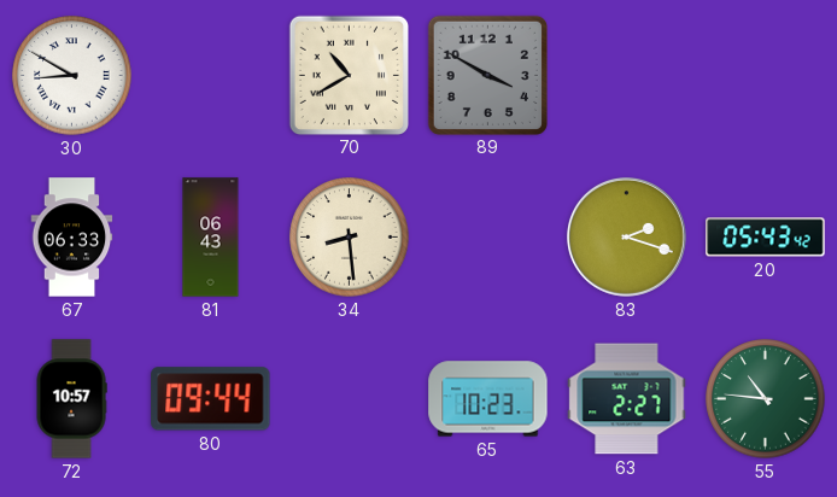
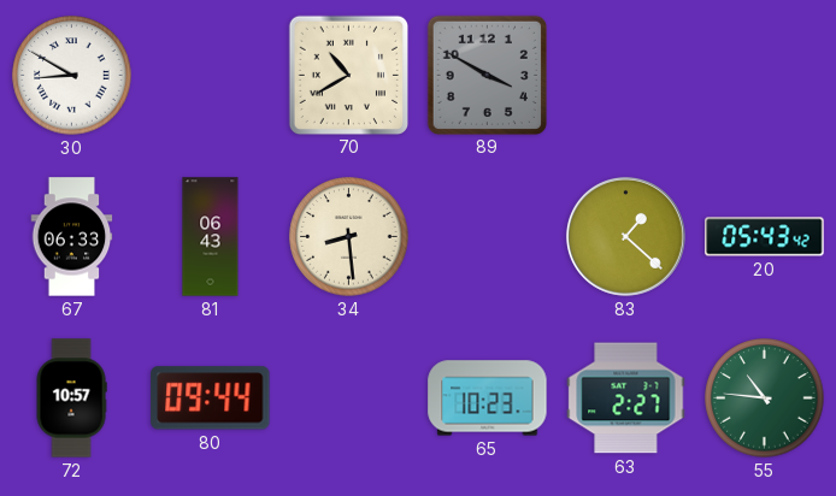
83: 2:18 -> 1:22 (625, 236)
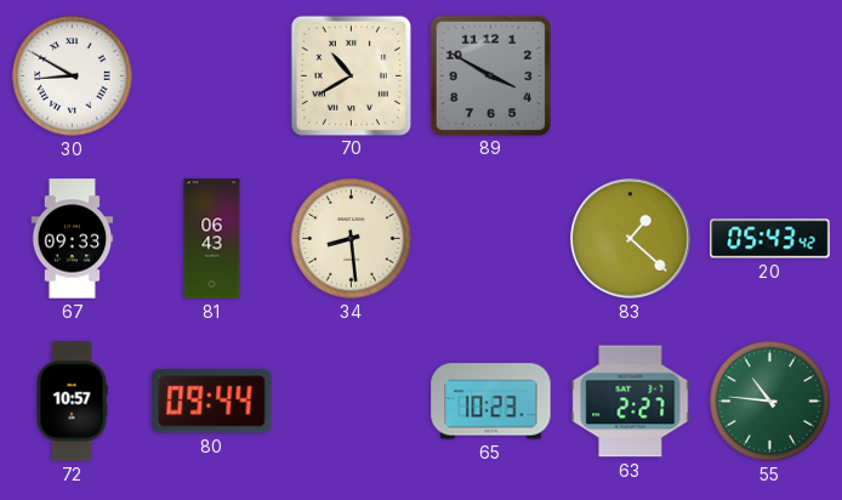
67: 06:33 -> 09:33 (73, 239)
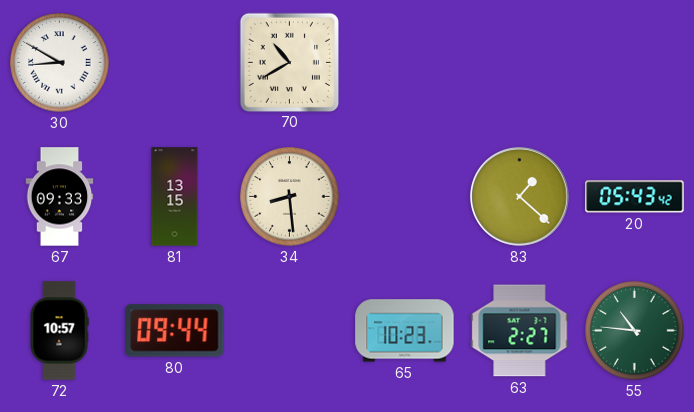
89: 3:50 -> none (490, 75)
81: 06:43 -> 13:15 (175, 197)
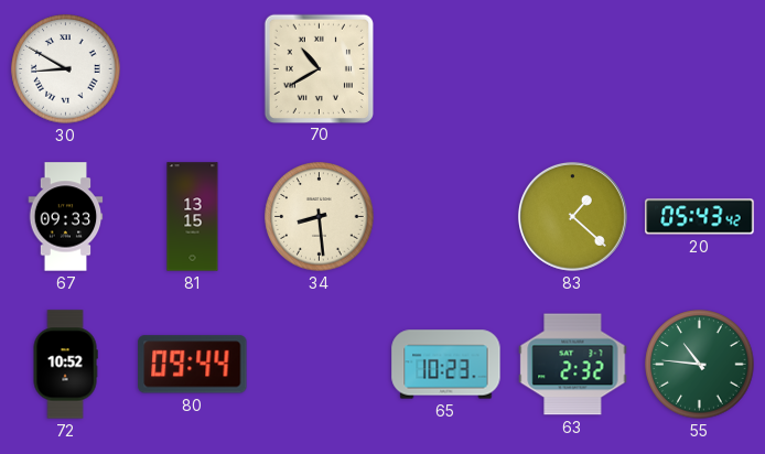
72: 10:57 -> 10:52 (65, 365)
63: 2:27 -> 2:32 (573, 365)
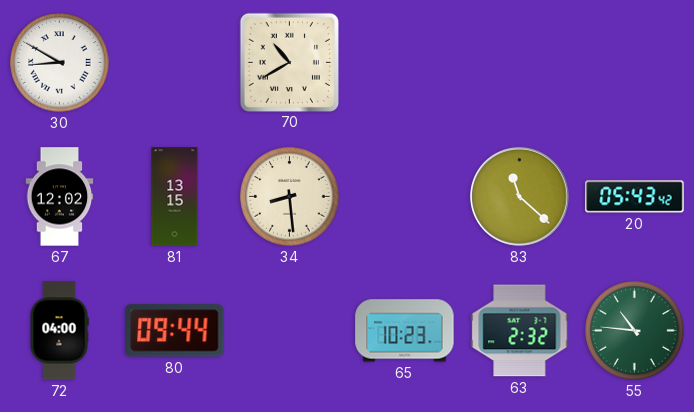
67: 09:33 -> 12:02 (60, 197)
83: 1:22 -> 11:22 (519, 196)
72: 10:52 -> 04:00 (59, 331)
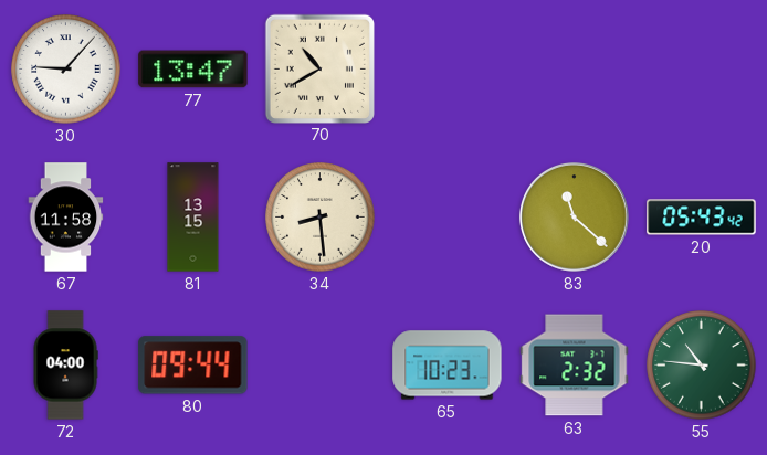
30: 8:50 -> 9:07 (66, 70)
77: none -> 13:47 (193, 70)
67: 12:02 -> 11:58 (66, 218)
